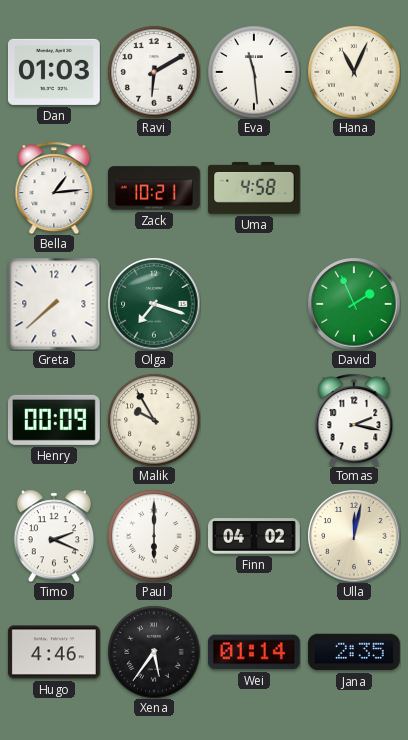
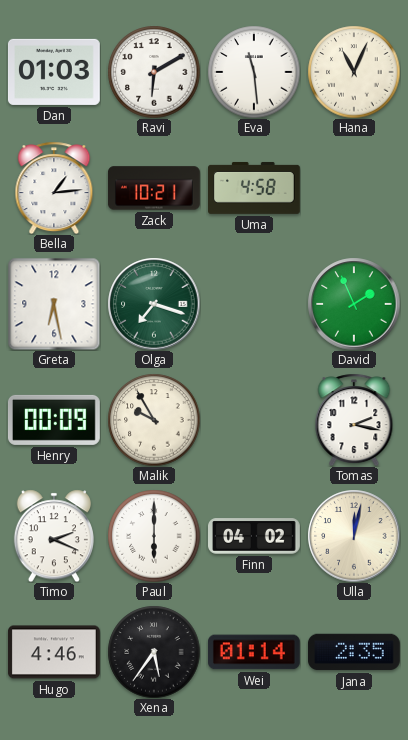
Greta: 7:38 -> 6:28 (54, 304)
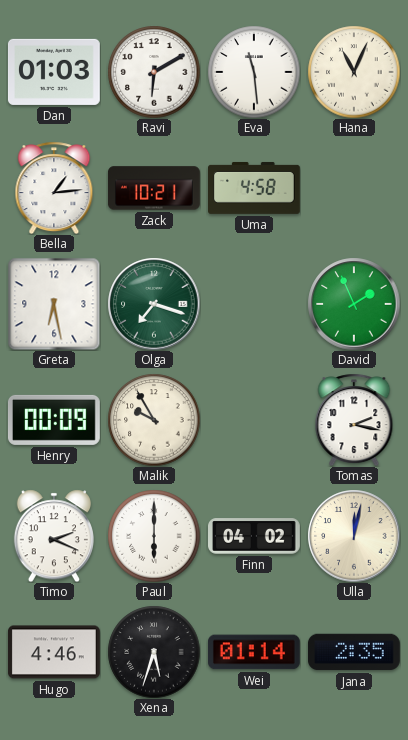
Xena: 5:36 -> 5:33 (154, 652)
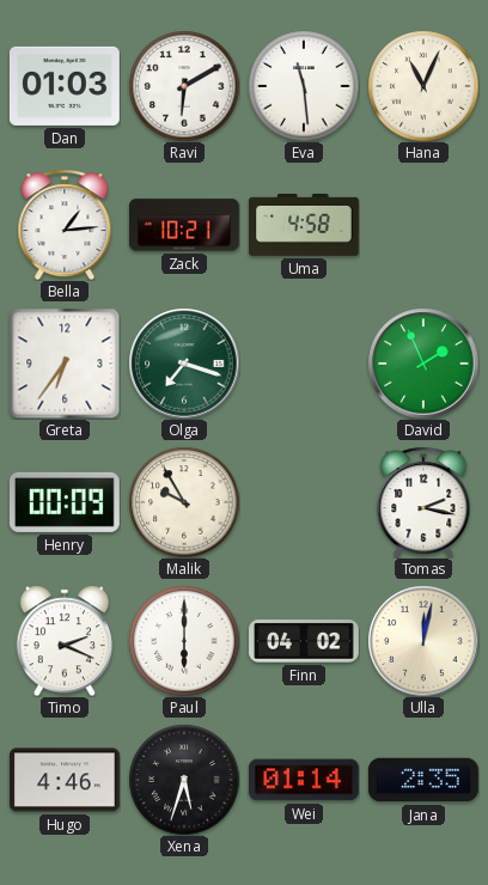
Greta: 6:28 -> 6:36 (65, 364)
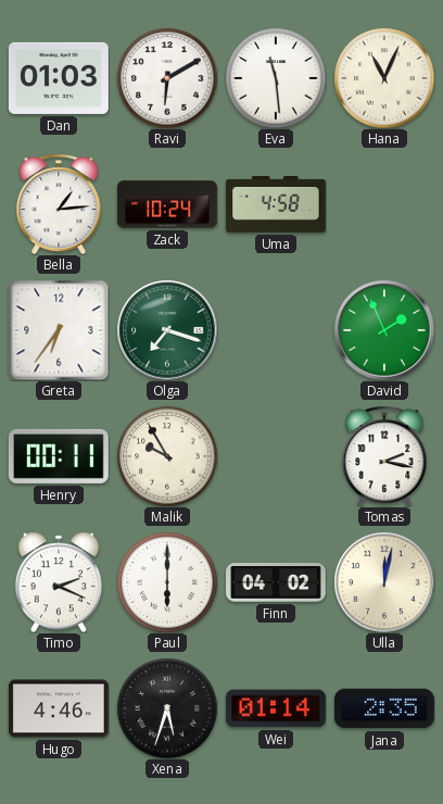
Zack: 10:21 -> 10:24 (167, 204)
Henry: 00:09 -> 00:11 (59, 456)
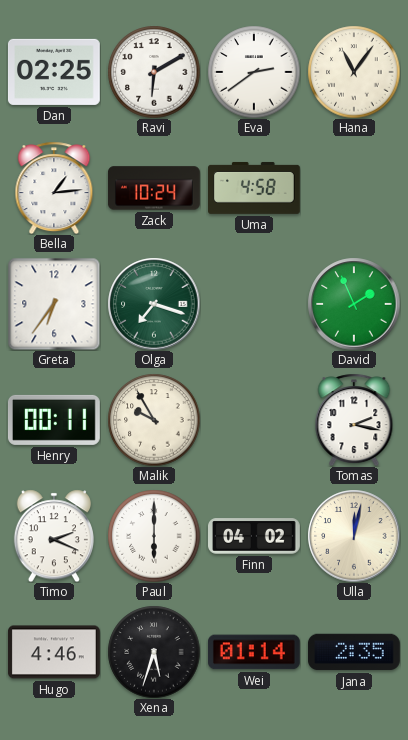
Dan: 01:03 -> 02:25 (54, 72)
Eva: 11:29 -> 2:39 (254, 72)
Hana: 11:04 -> 11:06 (354, 72)
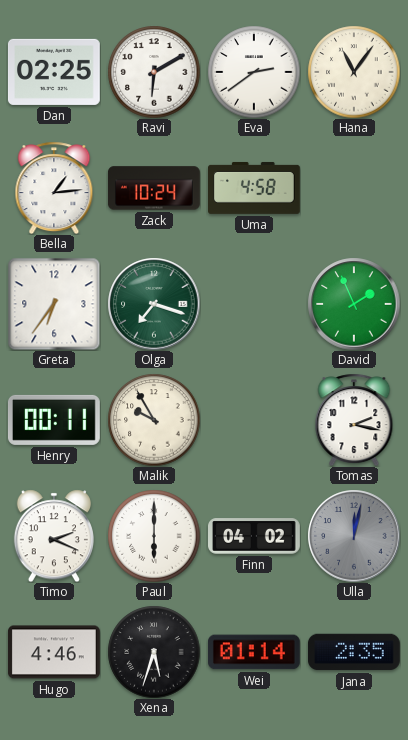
Ulla dial: cream -> grey (354, 536)
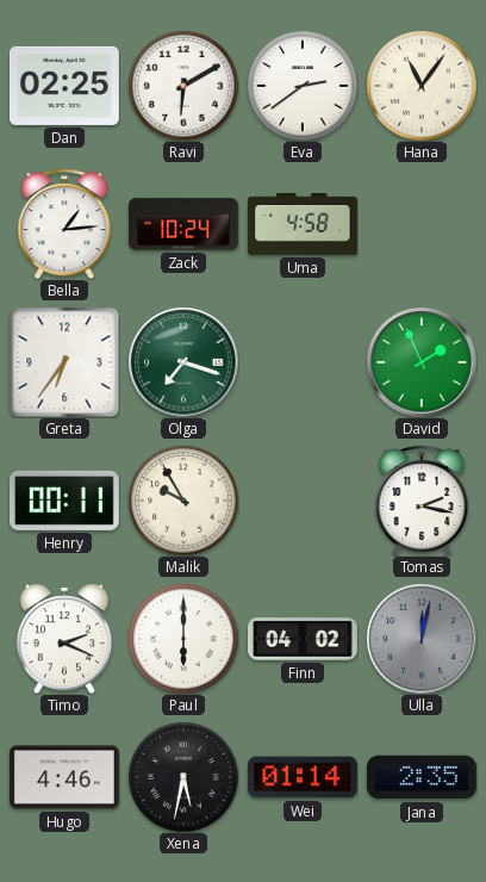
Xena: 5:33 -> 5:32 (183, 777)
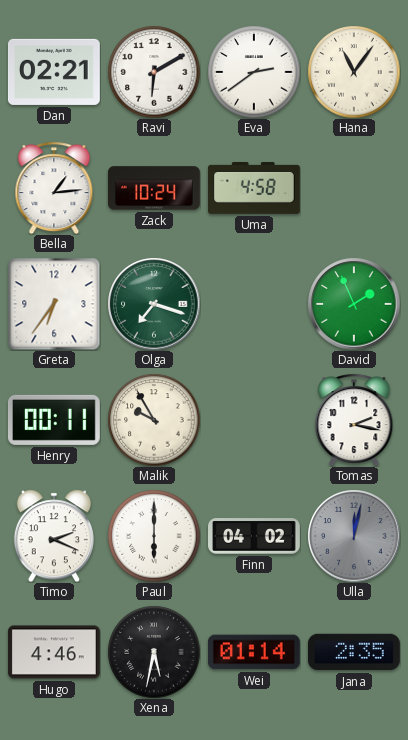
Dan: 02:25 -> 02:21 (54, 72)
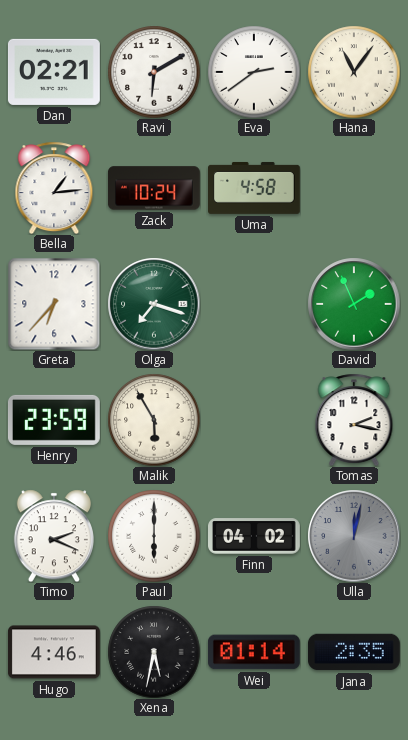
Greta: 6:36 -> 6:37 (54, 304)
Henry: 00:11 -> 23:59 (54, 420)
Malik: 9:55 -> 5:55 (154, 420)
